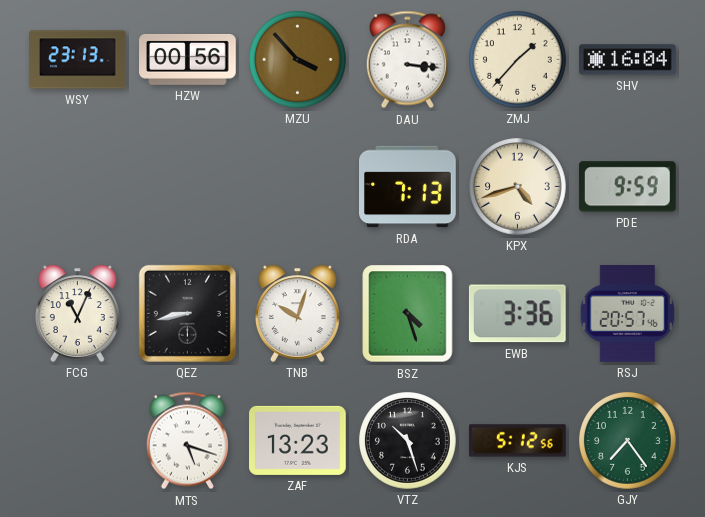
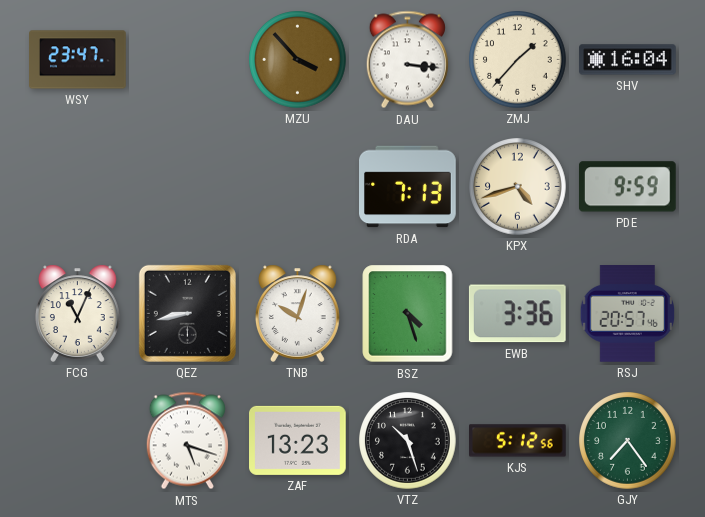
WSY: 23:13 -> 23:47 (78, 60)
HZW: 00:56 -> none (188, 59)
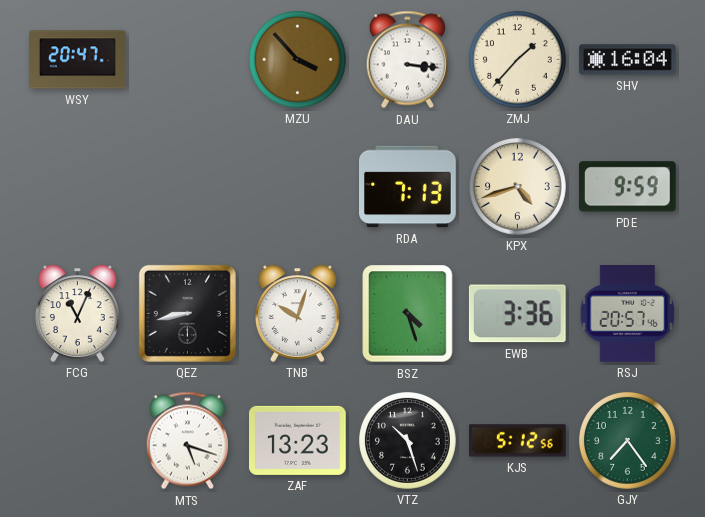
WSY: 23:47 -> 20:47 (78, 60)
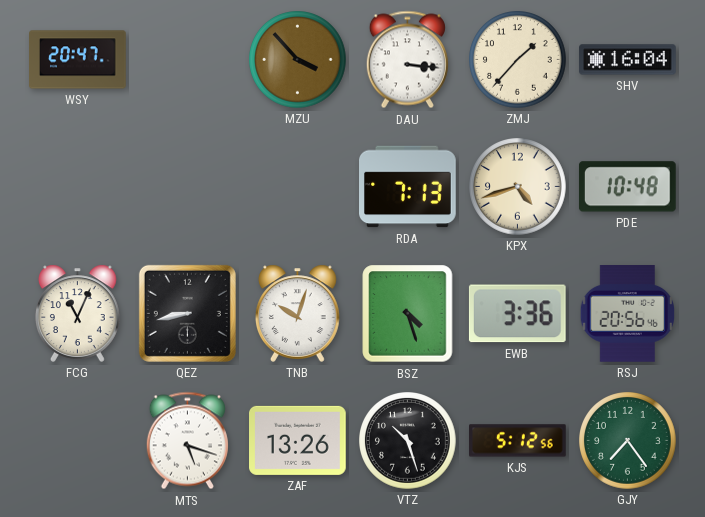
PDE: 9:59 -> 10:48 (627, 187)
RSJ: 20:57 -> 20:56 (627, 314)
ZAF: 13:23 -> 13:26 (298, 440)
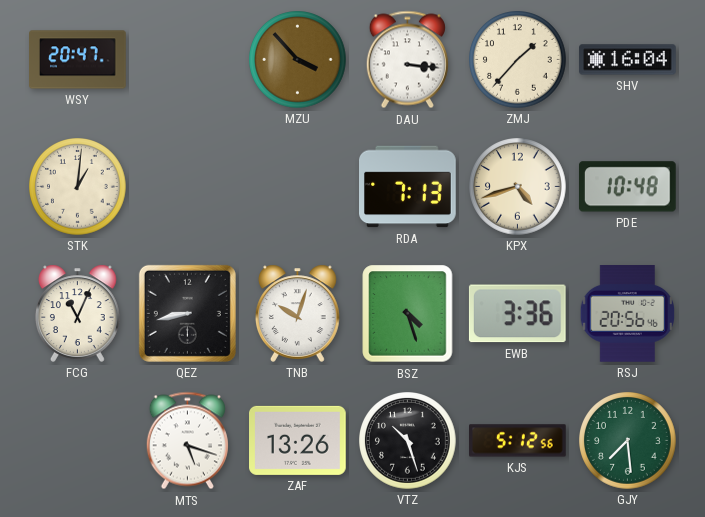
STK: none -> 1:01 (78, 187)
GJY: 7:24 -> 7:29 (628, 441)
